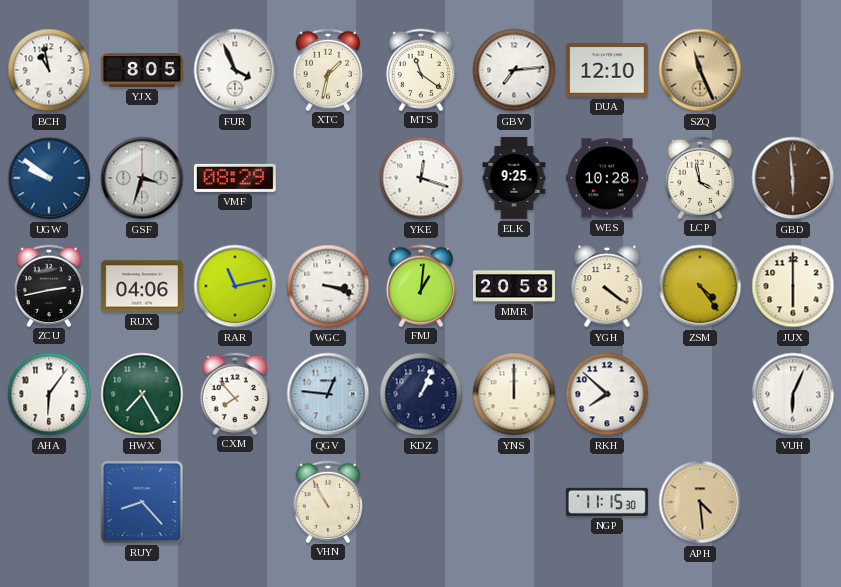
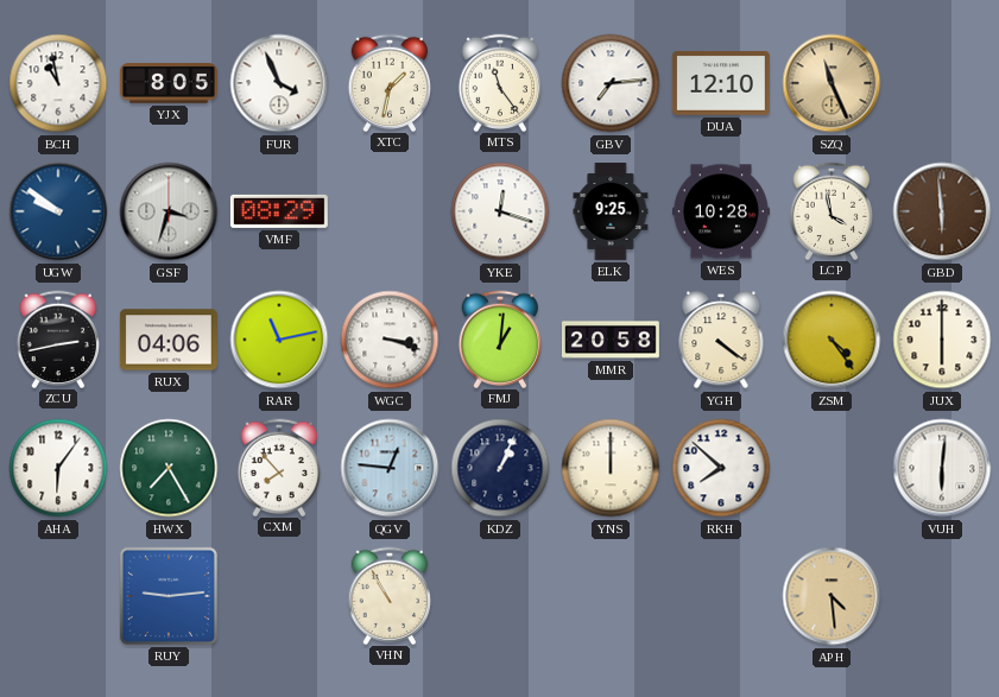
MTS: 11:21 -> 11:24 (500, 82)
VUH: 6:04 -> 6:01 (942, 468)
RUY: 8:23 -> 9:14 (169, 596)
NGP: 11:15 -> none (607, 502)
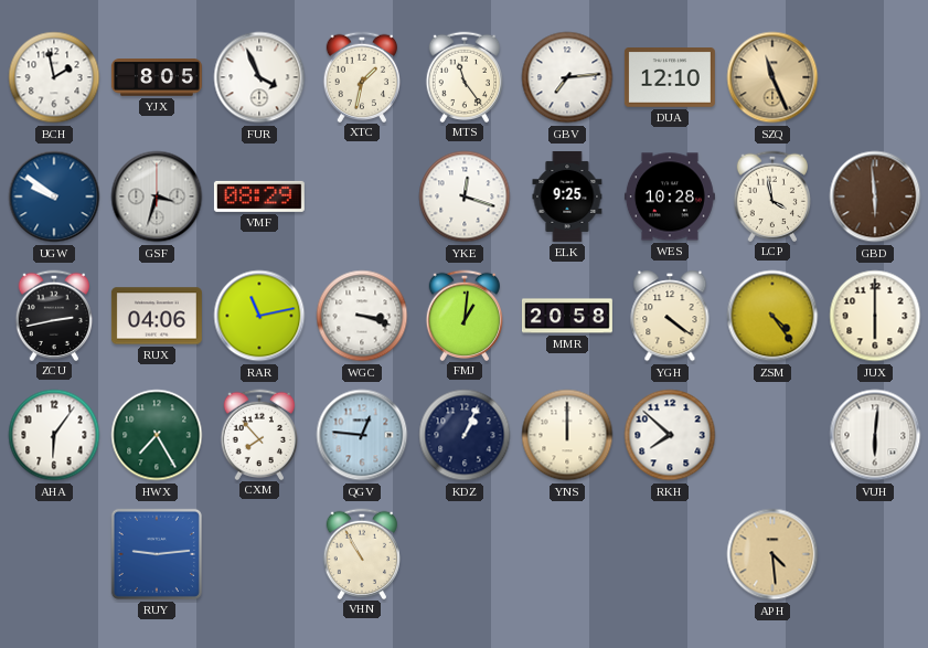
BCH: 10:58 -> 1:58 (54, 77)
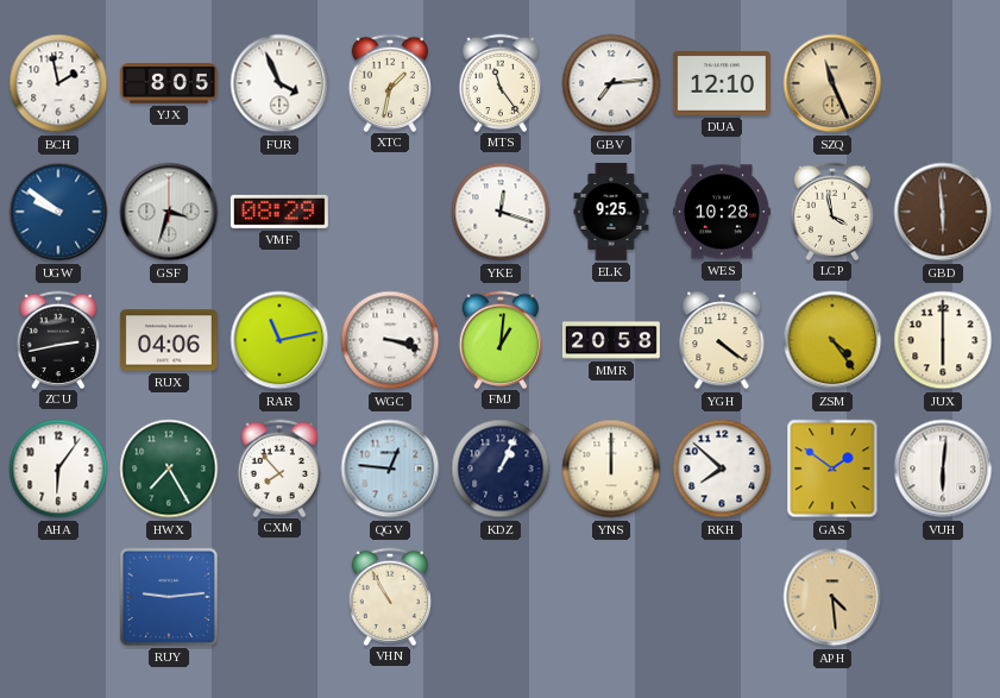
GAS: none -> 1:51 (832, 469)
